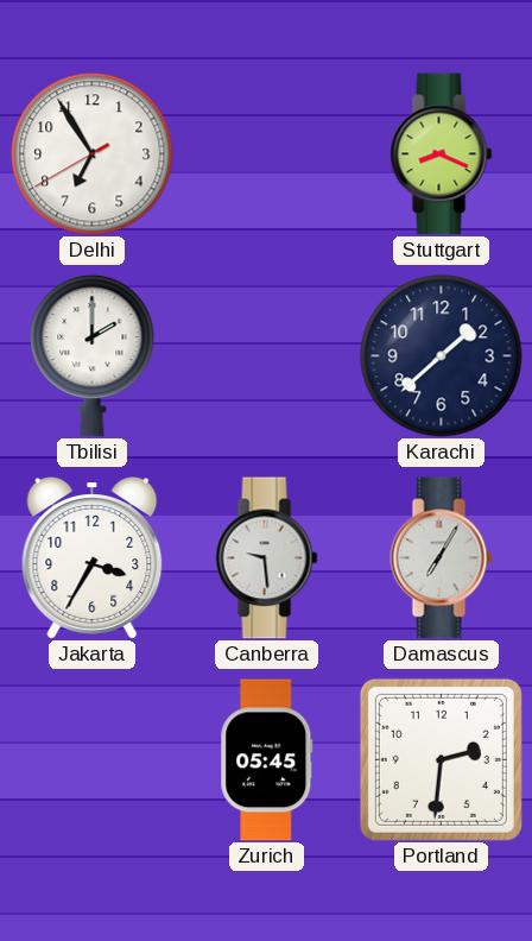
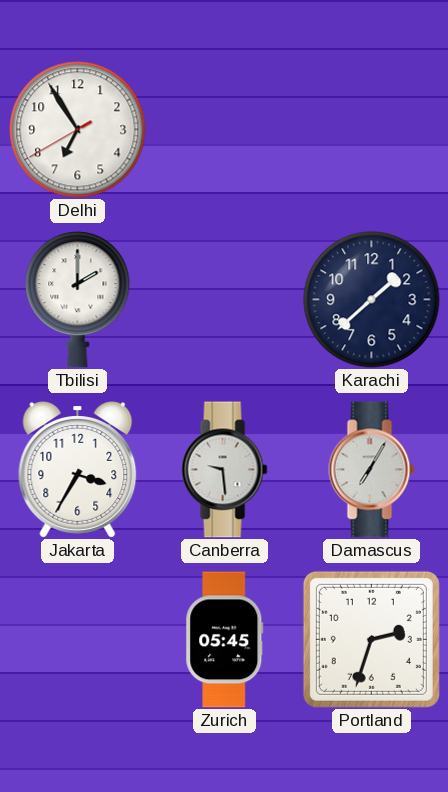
Stuttgart: 8:19 -> none (442, 154)
Portland: 2:31 -> 2:33 (371, 639)
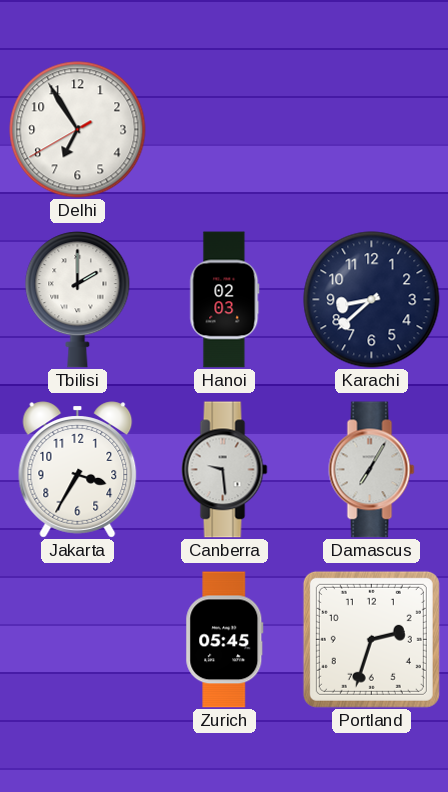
Hanoi: none -> 02:03 (225, 300)
Karachi: 1:38 -> 8:38 (372, 300)
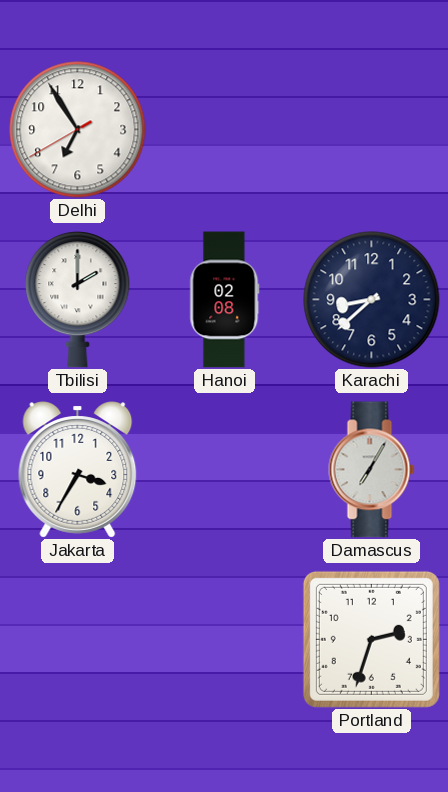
Hanoi: 02:03 -> 02:08 (225, 300)
Canberra: 9:29 -> none (225, 470)
Zurich: 05:45 -> none (225, 640)
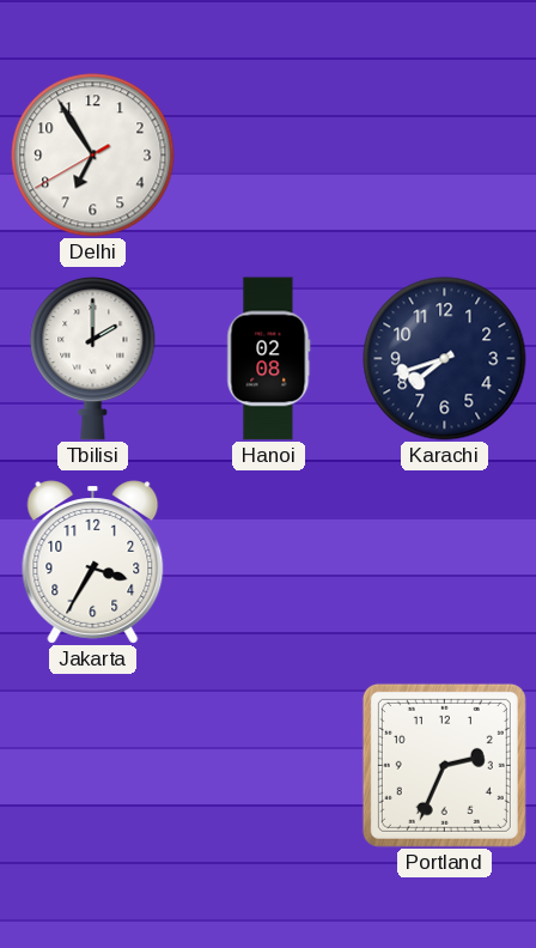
Karachi: 8:38 -> 7:42 (445, 359)
Damascus: 7:05 -> none (372, 470)
Portland: 2:33 -> 2:34 (444, 765)
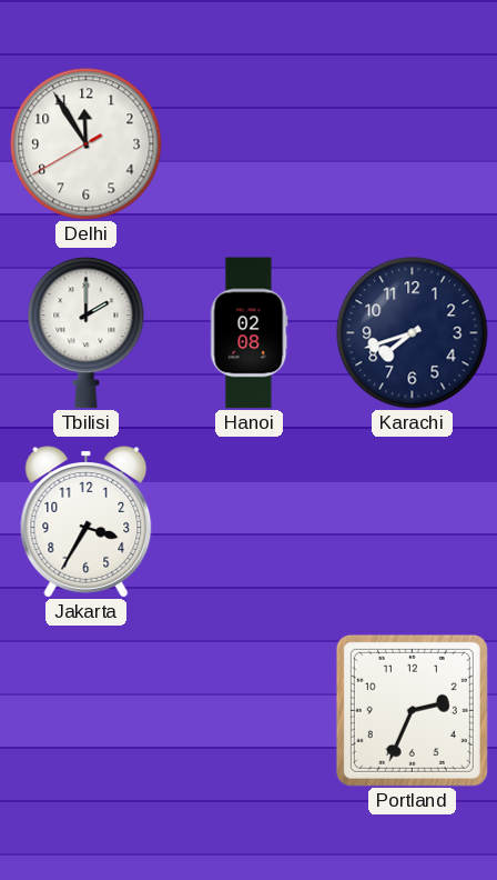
Delhi: 6:54 -> 11:54 (87, 144)
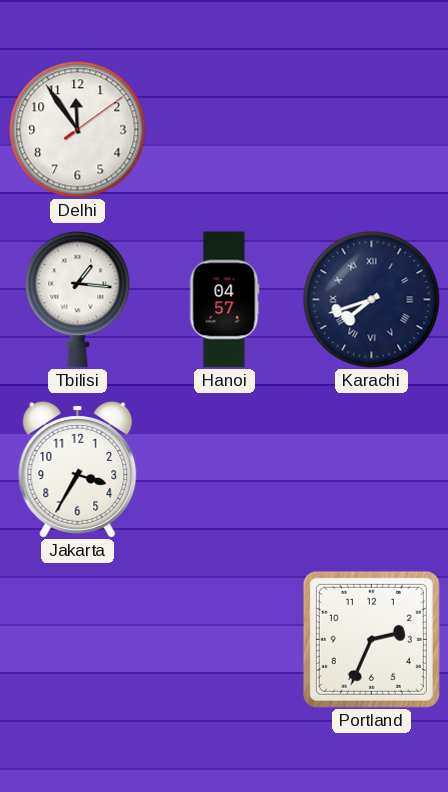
Delhi: 11:54:40 -> 11:54:09 (78, 130)
Tbilisi: 2:00 -> 1:16 (78, 300)
Hanoi: 02:08 -> 04:57 (225, 300)
Karachi numerals: Arabic -> Roman (372, 300)
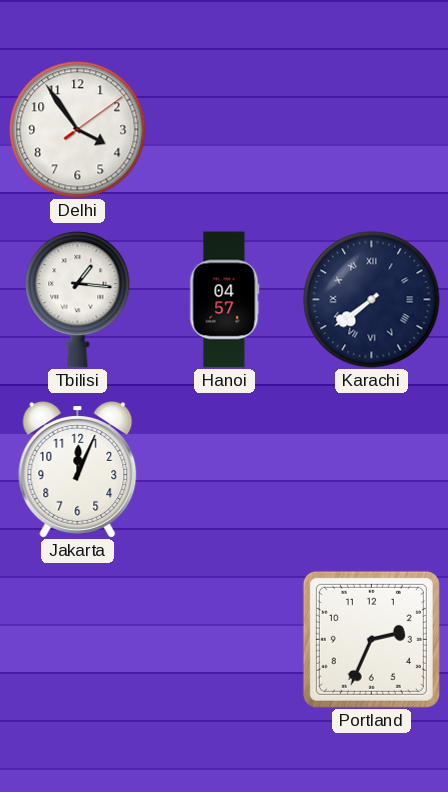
Delhi: 11:54 -> 3:54 (78, 130)
Karachi: 7:42 -> 7:39 (372, 300)
Jakarta: 3:35 -> 12:04 (78, 470)
